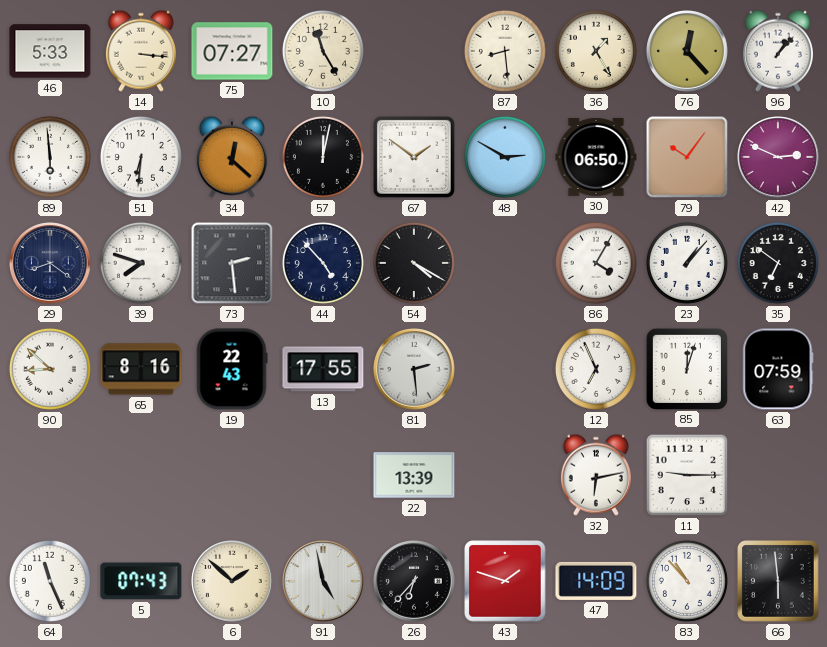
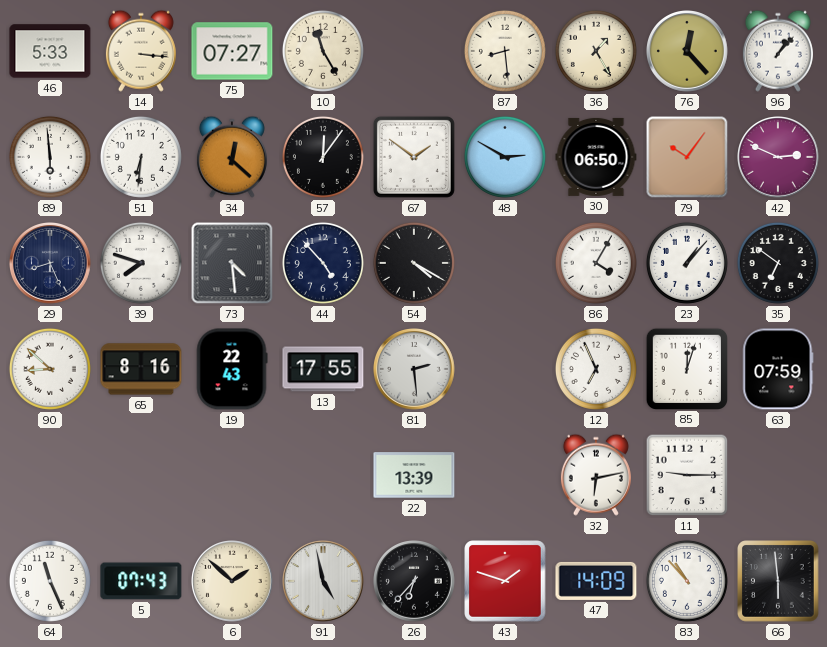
57: 12:02 -> 12:06 (323, 157)
29: 8:21 -> 8:26 (51, 264)
73: 2:29 -> 4:29 (232, 263)
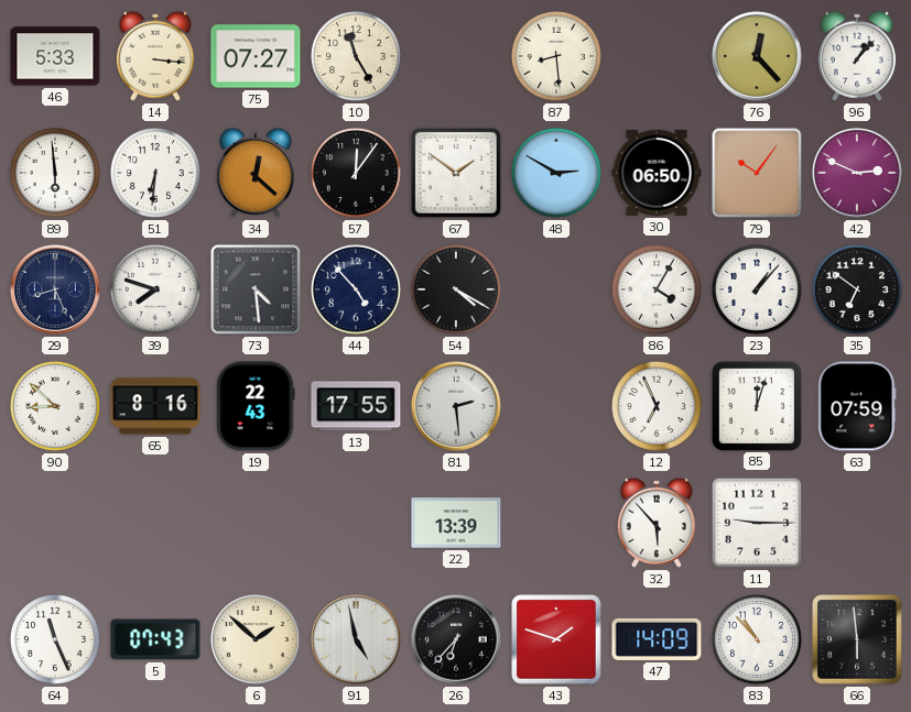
36: 1:25 -> none (596, 51)
32: 6:13 -> 5:53 (657, 523)
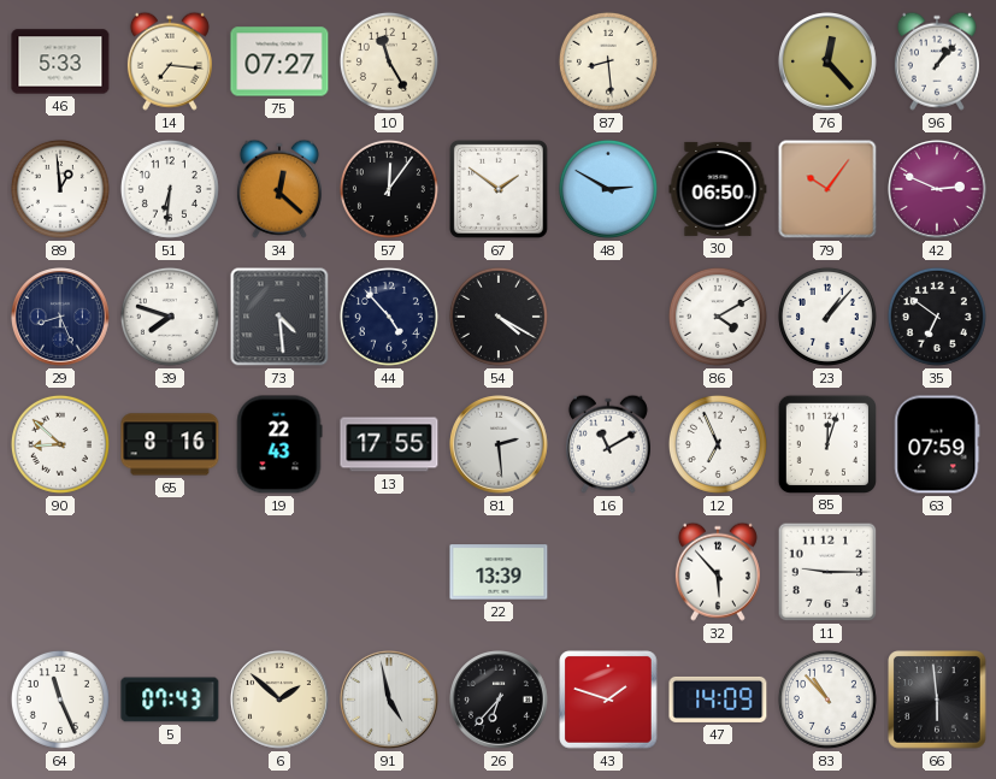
14: 3:16 -> 7:16 (170, 61)
89: 5:59 -> 12:59 (60, 189)
86: 4:05 -> 4:10 (718, 317)
16: none -> 11:10 (608, 444)
